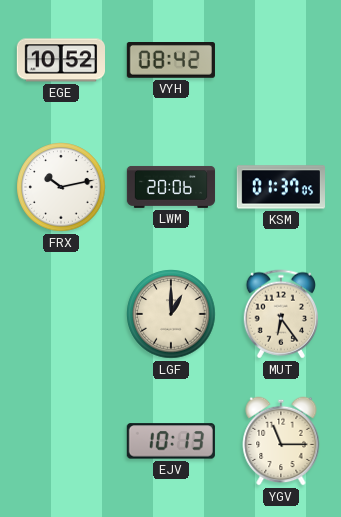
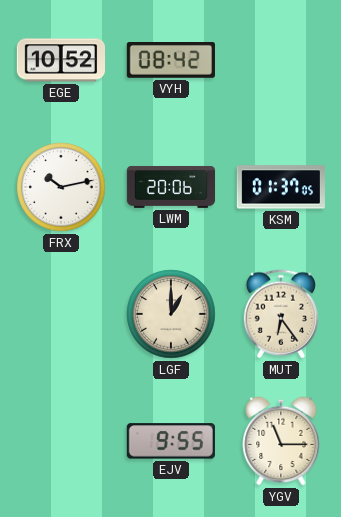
EJV: 10:13 -> 9:55 (171, 441)
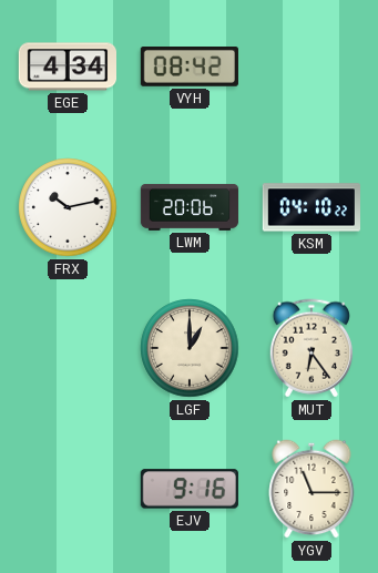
EGE: 10:52 -> 4:34 (67, 66)
KSM: 01:37 -> 04:10 (310, 207)
EJV: 9:55 -> 9:16 (190, 489)
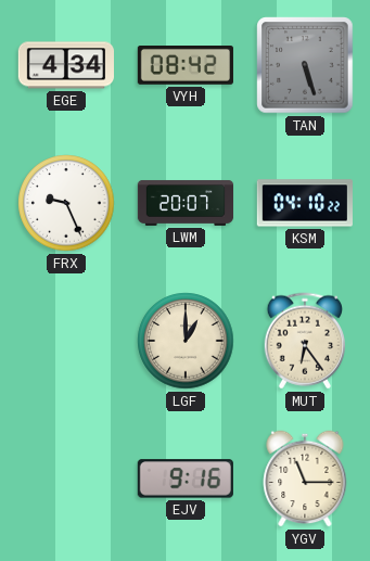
TAN: none -> 5:27 (305, 65)
FRX: 10:13 -> 9:26 (66, 203)
LWM: 20:06 -> 20:07 (186, 203)
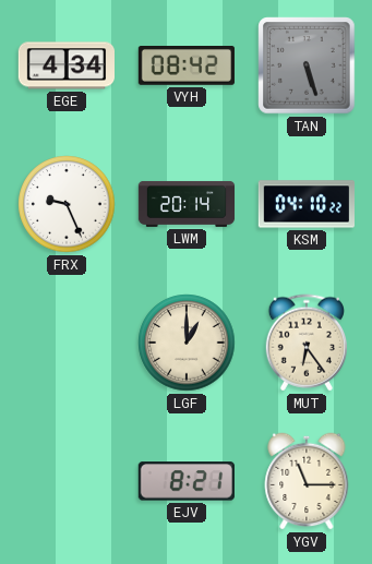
LWM: 20:07 -> 20:14 (187, 204)
EJV: 9:16 -> 8:21 (187, 481)
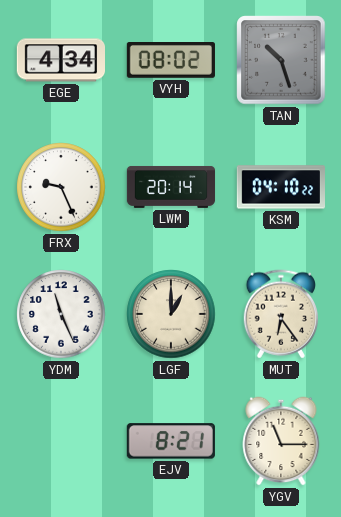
VYH: 08:42 -> 08:02 (171, 61)
TAN: 5:27 -> 10:27 (281, 60)
YDM: none -> 11:26 (61, 314)
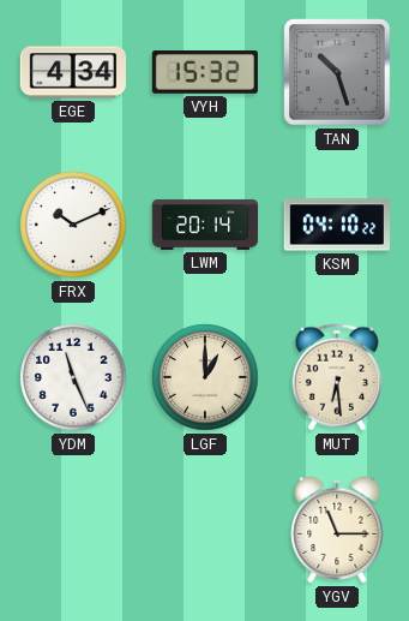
VYH: 08:02 -> 15:32 (205, 73)
FRX: 9:26 -> 10:11 (73, 225)
MUT: 6:24 -> 6:29 (336, 377)
EJV: 8:21 -> none (171, 441)
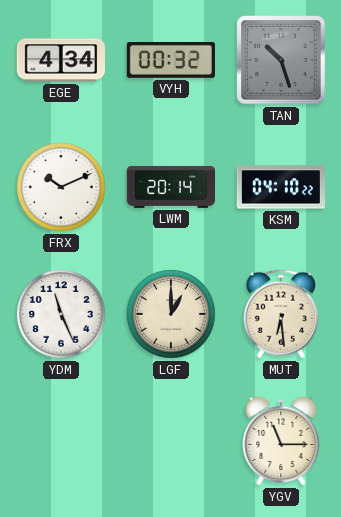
VYH: 15:32 -> 00:32 (171, 61)
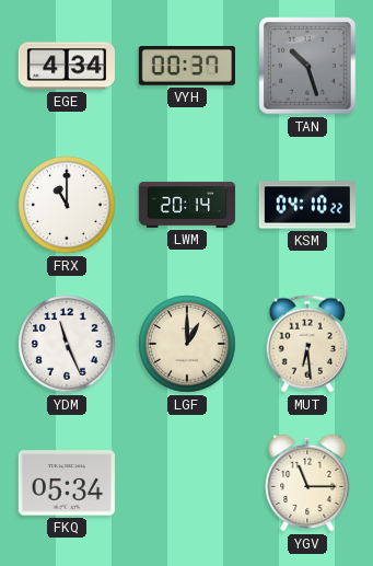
VYH: 00:32 -> 00:37 (187, 67)
FRX: 10:11 -> 11:00 (67, 205)
FKQ: none -> 05:34 (66, 483)
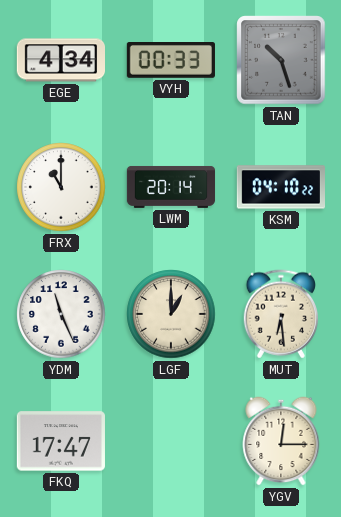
VYH: 00:37 -> 00:33 (171, 61)
FKQ: 05:34 -> 17:47 (60, 441)
YGV: 11:15 -> 12:15 (281, 441)
